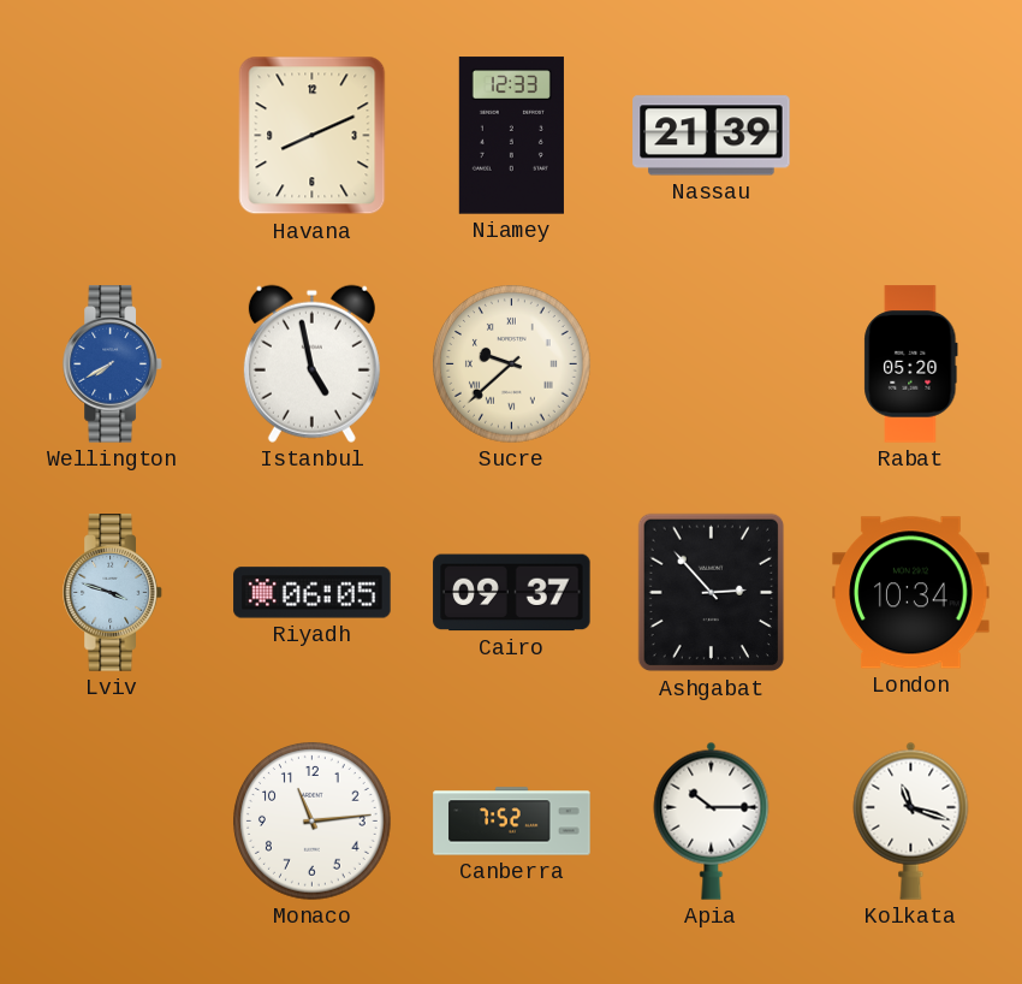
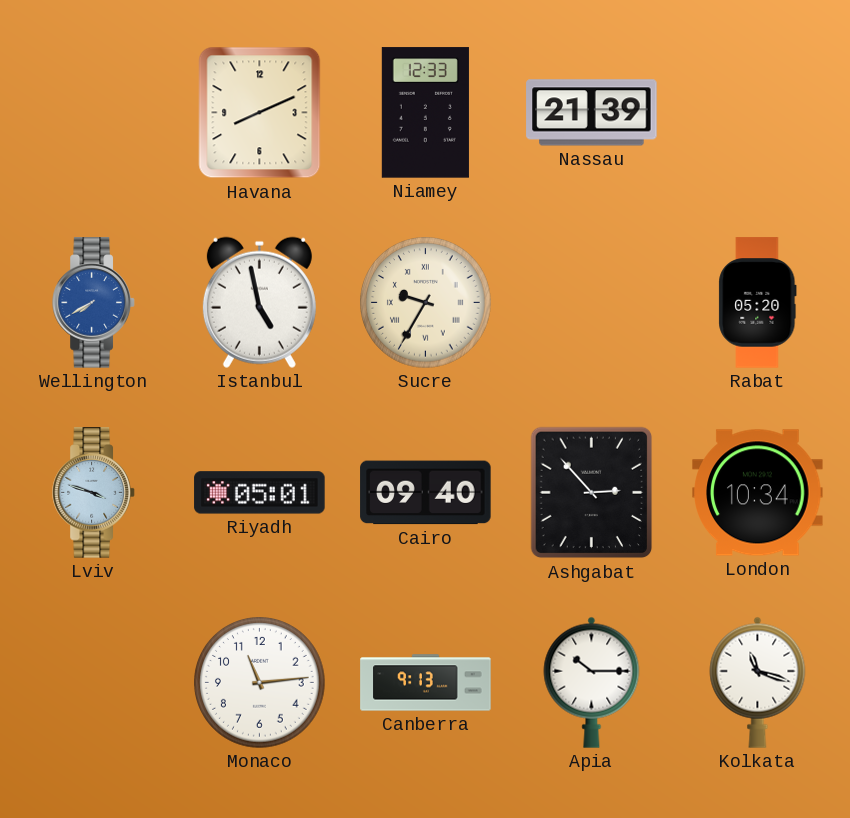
Sucre: 9:38 -> 9:35 (426, 303)
Riyadh: 06:05 -> 05:01 (260, 493)
Cairo: 09:37 -> 09:40 (426, 493)
Canberra: 7:52 -> 9:13 (426, 683)
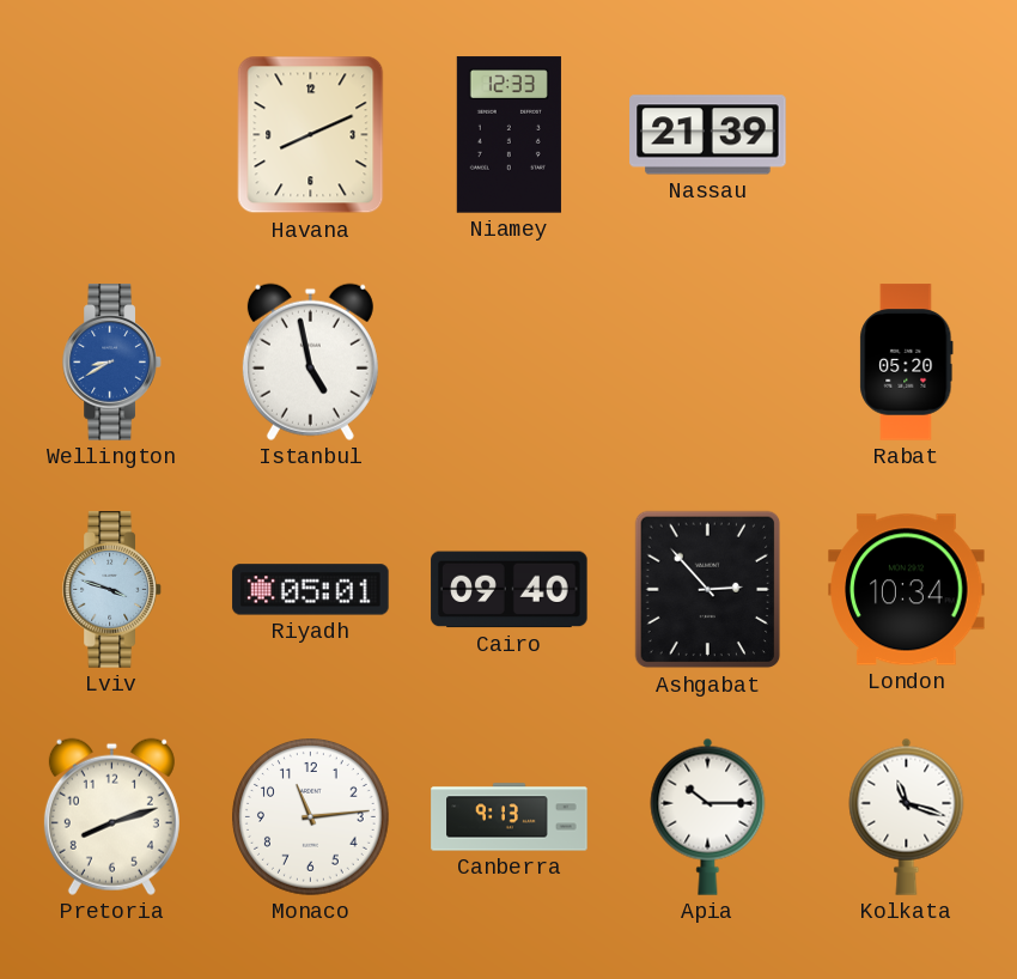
Wellington: 7:40 -> 8:40 (112, 363)
Sucre: 9:35 -> none (426, 303)
Pretoria: none -> 8:12 (111, 816)
